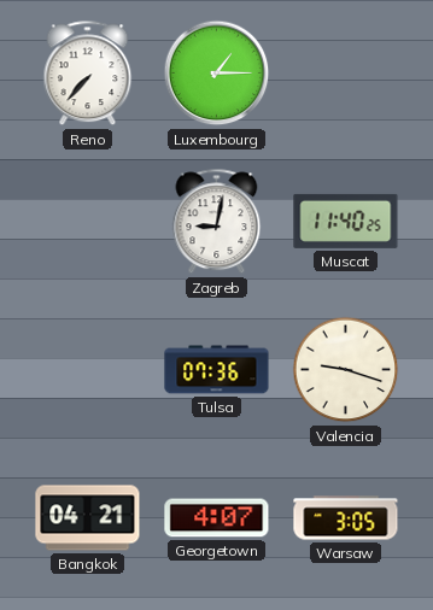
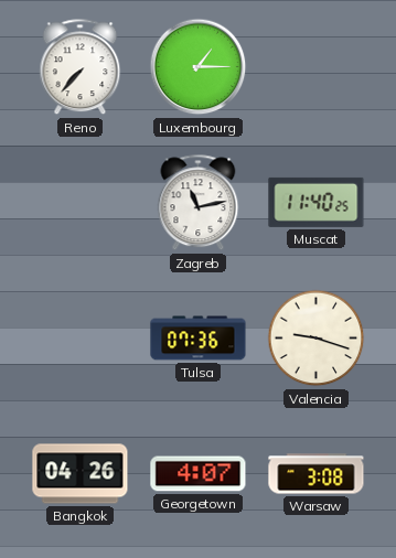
Zagreb: 9:02 -> 11:13 (199, 203)
Bangkok: 04:21 -> 04:26 (81, 474)
Warsaw: 3:05 -> 3:08 (317, 474)
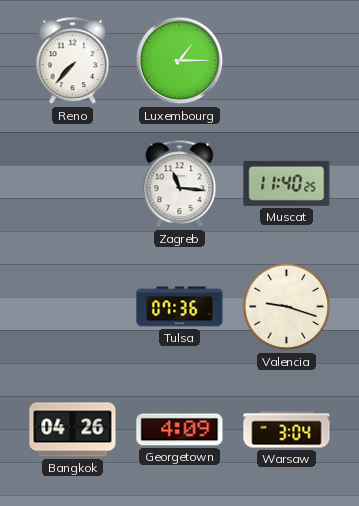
Zagreb: 11:13 -> 11:16 (180, 184)
Georgetown: 4:07 -> 4:09 (180, 430)
Warsaw: 3:08 -> 3:04 (287, 430)
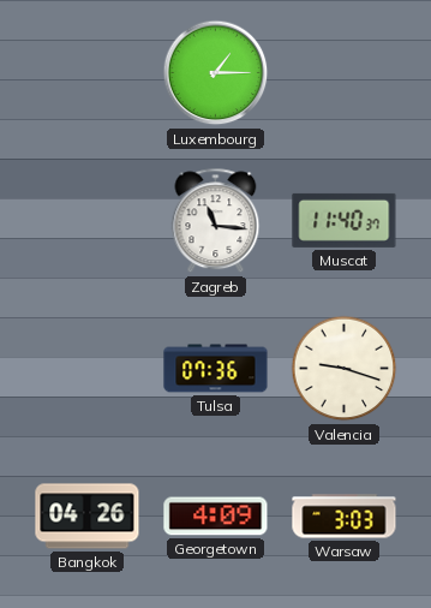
Reno: 7:37 -> none (73, 61)
Muscat: 11:40:25 -> 11:40:37 (345, 220)
Warsaw: 3:04 -> 3:03 (345, 517)
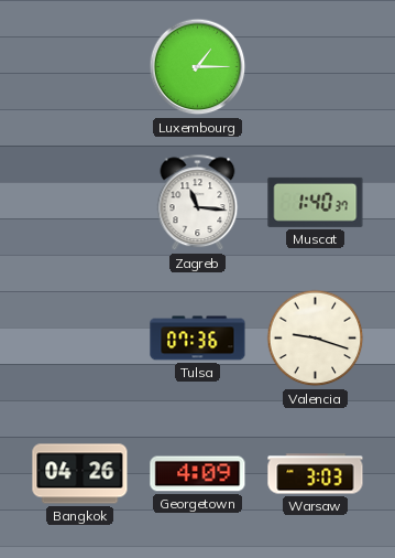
Muscat: 11:40 -> 1:40 (316, 202)
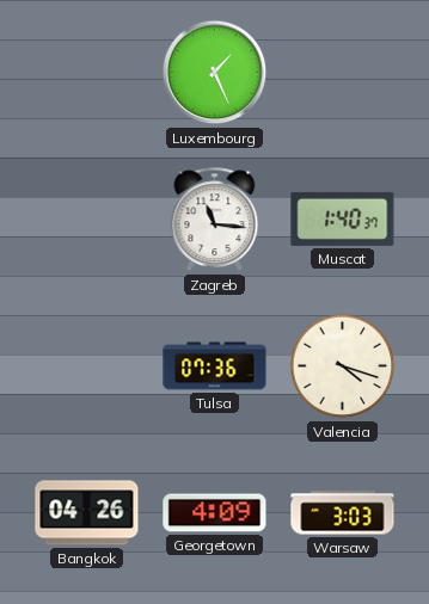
Luxembourg: 1:15 -> 1:26 (215, 73)
Valencia: 9:18 -> 4:18 (343, 366)
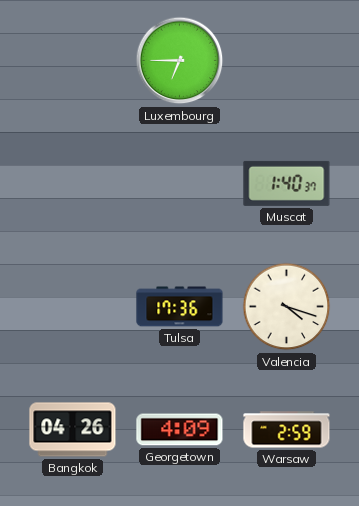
Luxembourg: 1:26 -> 6:45 (180, 61)
Zagreb: 11:16 -> none (215, 220)
Tulsa: 07:36 -> 17:36 (180, 307)
Warsaw: 3:03 -> 2:59 (287, 430)
